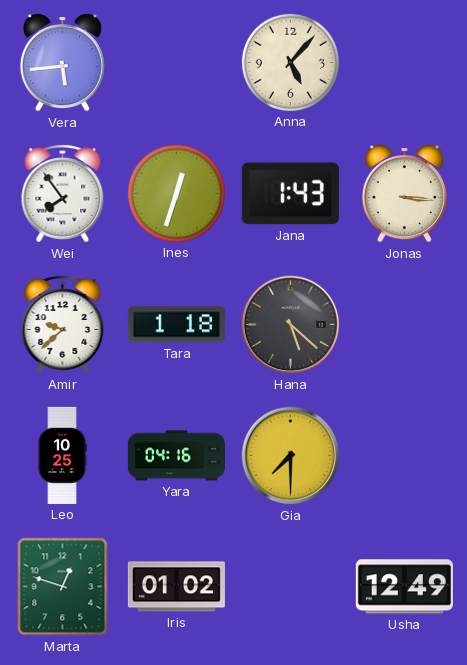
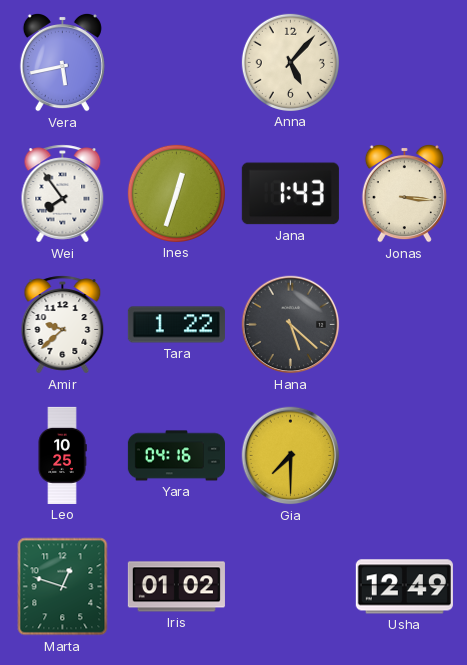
Vera: 5:44 -> 5:43 (62, 62)
Tara: 1:18 -> 1:22 (176, 325)
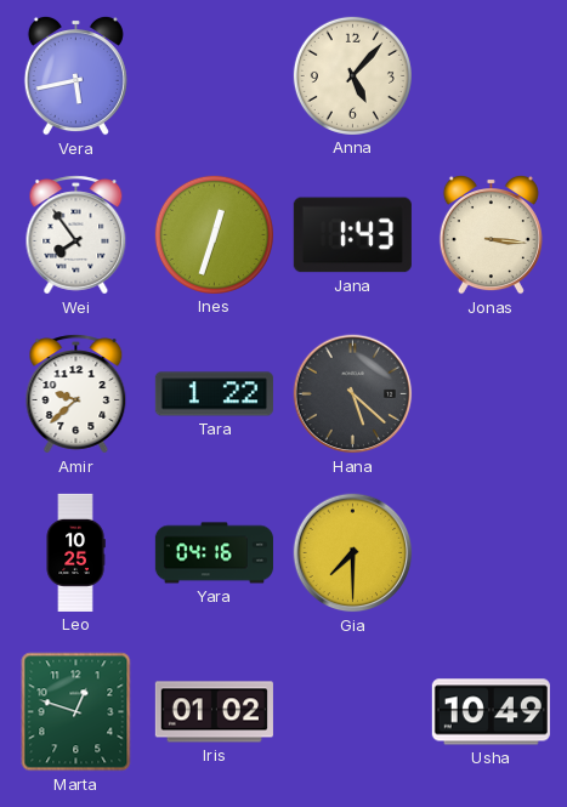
Usha: 12:49 -> 10:49 (491, 712)
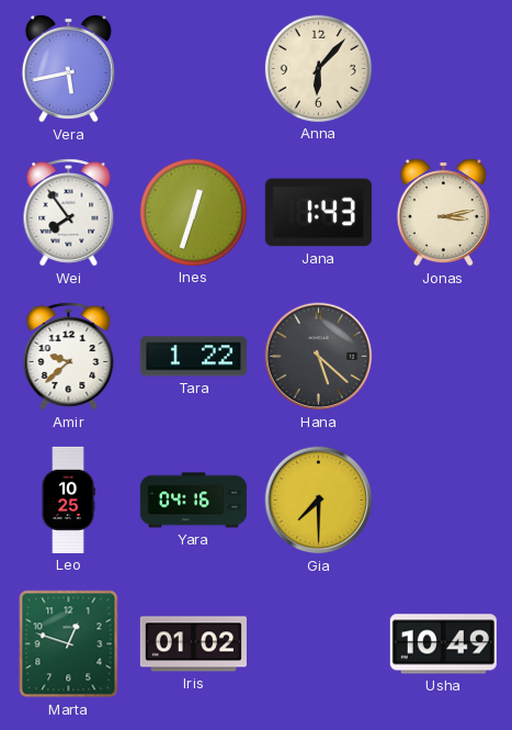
Anna: 5:07 -> 6:07 (318, 68)
Jonas: 3:16 -> 3:13 (443, 212)
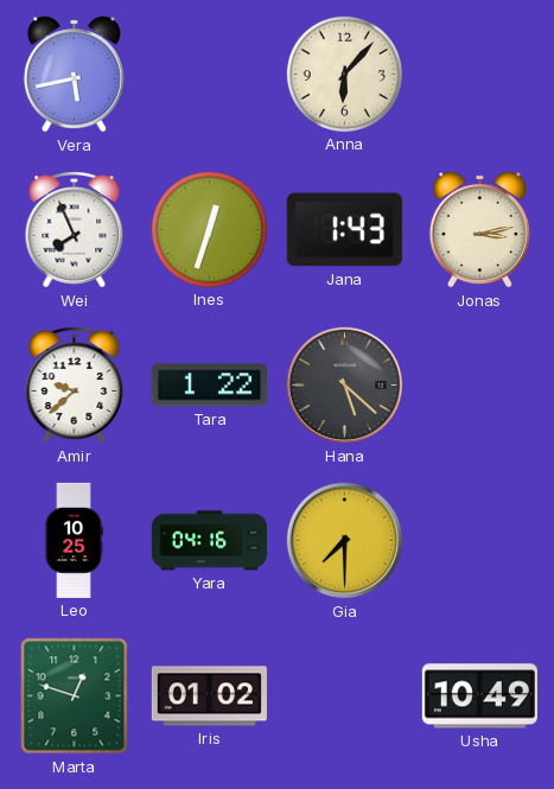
Wei: 7:54 -> 7:56 (75, 230)
